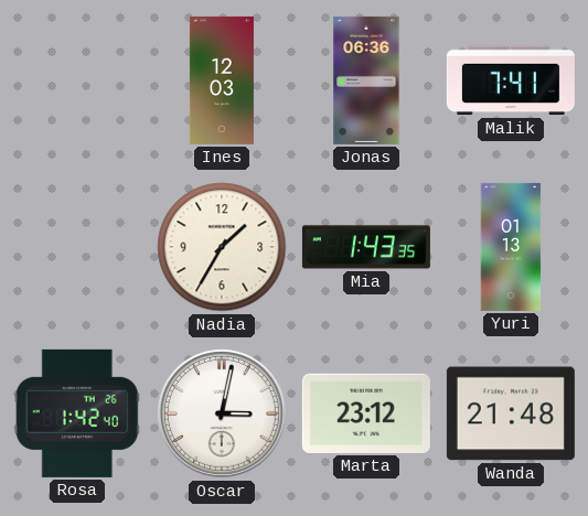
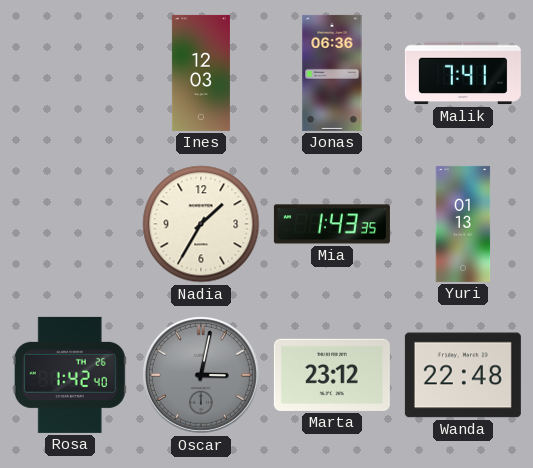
Oscar dial: white -> grey (201, 375)
Wanda: 21:48 -> 22:48 (463, 375)
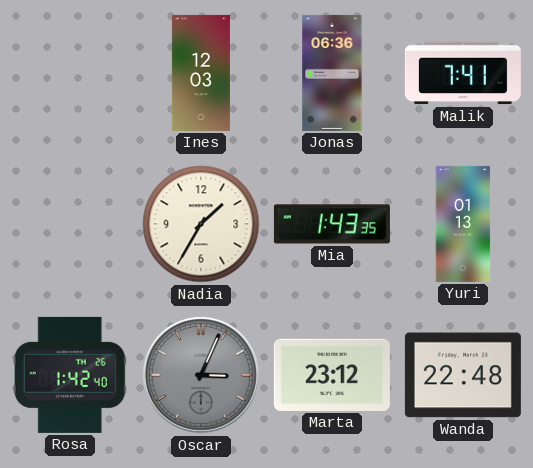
Oscar: 3:02 -> 3:04 (201, 375)
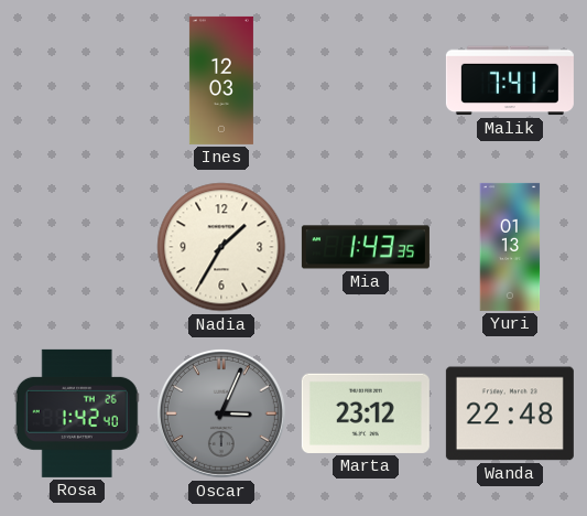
Jonas: 06:36 -> none (332, 73)
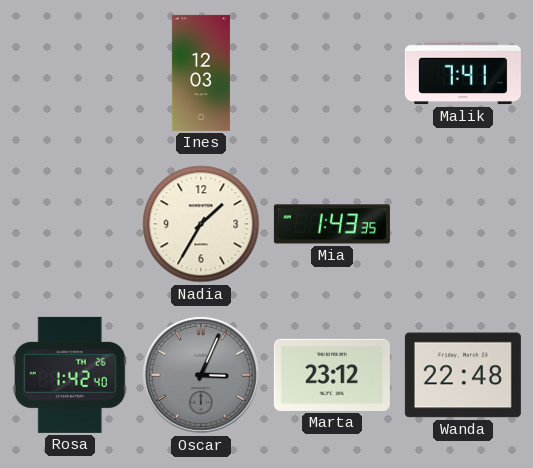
Yuri: 01:13 -> none (510, 247)
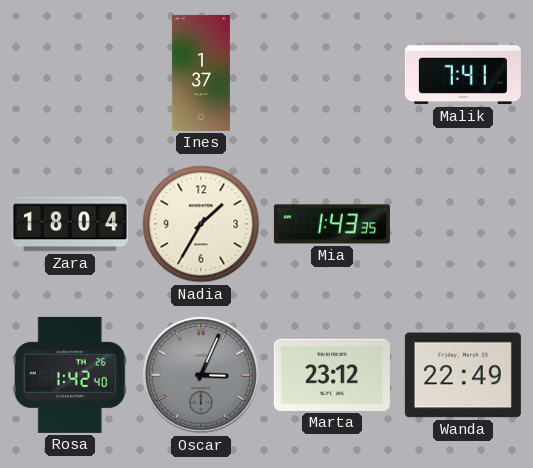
Ines: 12:03 -> 1:37 (201, 73)
Zara: none -> 18:04 (70, 224)
Wanda: 22:48 -> 22:49 (463, 375)
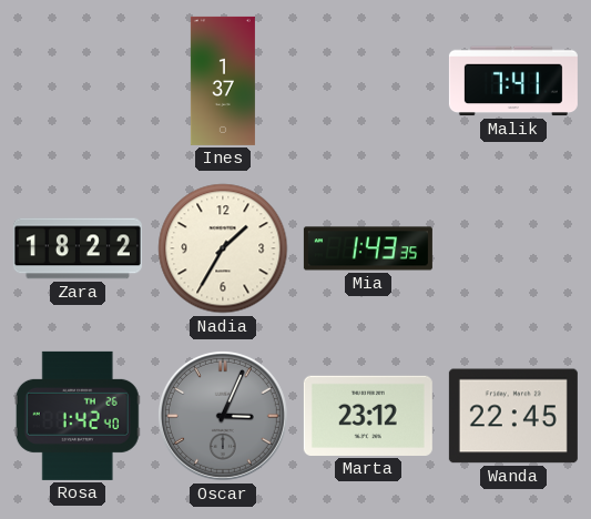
Zara: 18:04 -> 18:22 (78, 248)
Wanda: 22:49 -> 22:45 (513, 416)
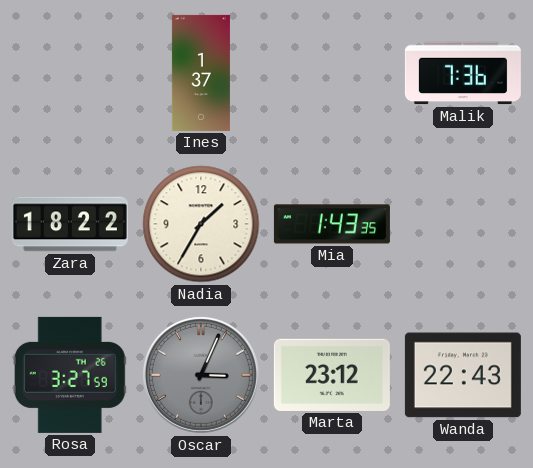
Malik: 7:41 -> 7:36 (463, 73)
Rosa: 1:42 -> 3:27 (70, 375)
Wanda: 22:45 -> 22:43 (463, 375)
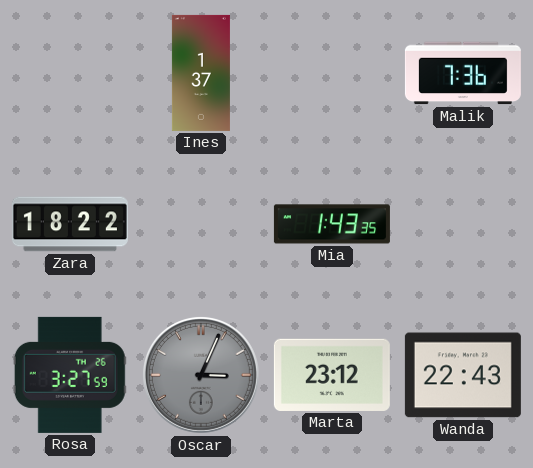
Nadia: 1:35 -> none (201, 224)
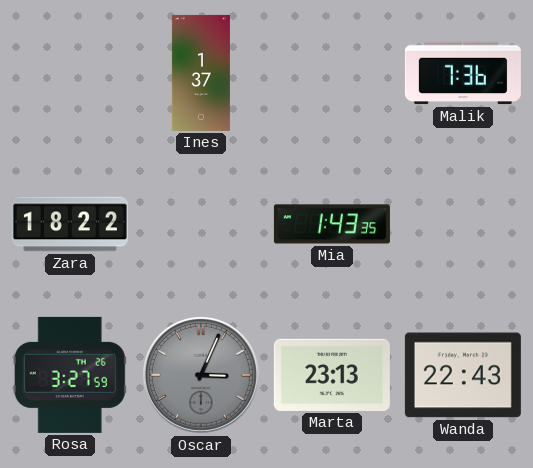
Marta: 23:12 -> 23:13 (332, 375)
